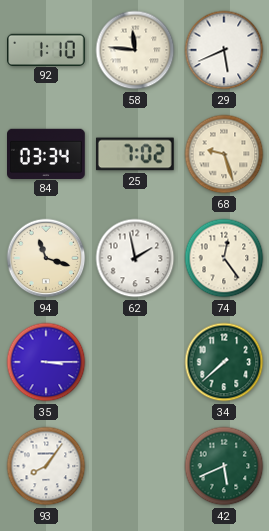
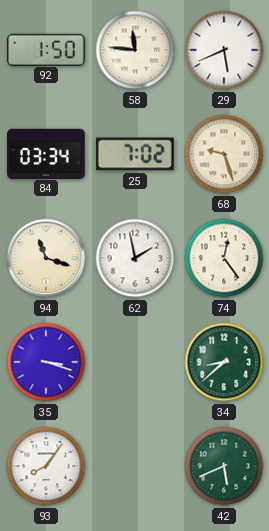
92: 1:10 -> 1:50 (47, 49)
35: 3:15 -> 3:18 (46, 362)
34: 7:38 -> 8:38 (224, 362)
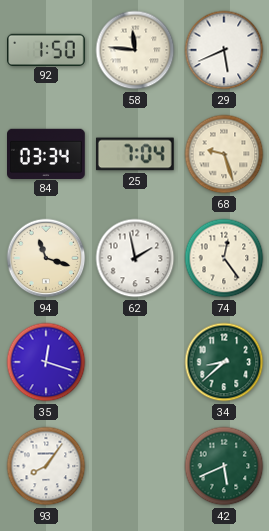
25: 7:02 -> 7:04 (135, 154)
35: 3:18 -> 12:18 (46, 362)
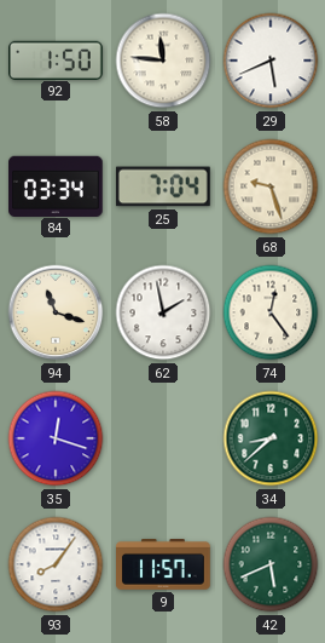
9: none -> 11:57 (164, 566)
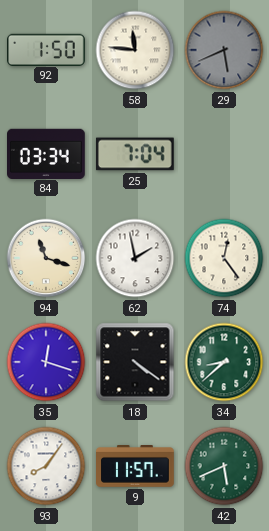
29 dial: white -> grey (224, 50)
68: 9:27 -> none (271, 186)
18: none -> 4:21 (135, 362)
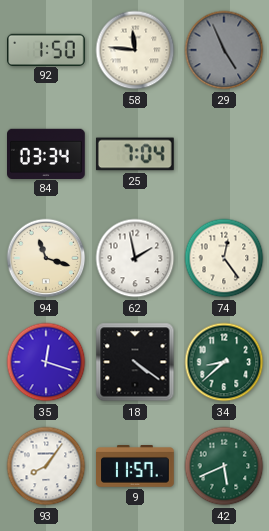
29: 5:41 -> 4:56 (224, 50)
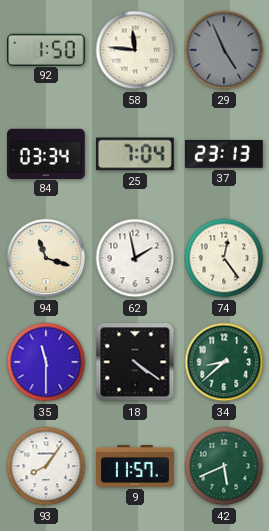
37: none -> 23:13 (225, 154)
35: 12:18 -> 11:30 (46, 362)
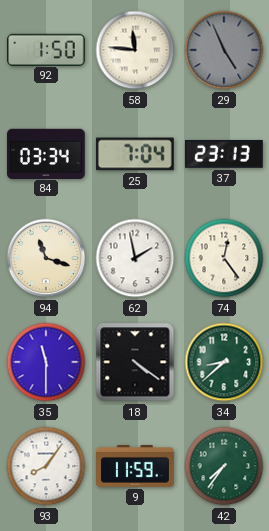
9: 11:57 -> 11:59 (136, 467)
42: 5:41 -> 7:36 (224, 466)
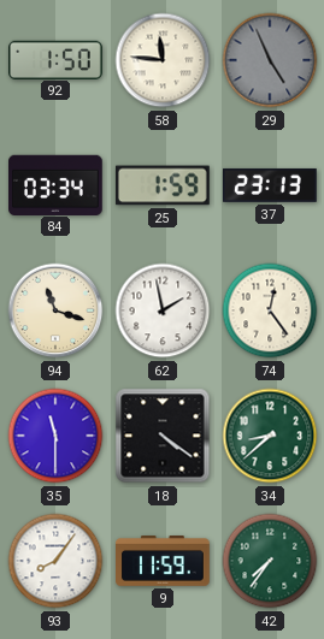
25: 7:04 -> 1:59 (163, 185)
